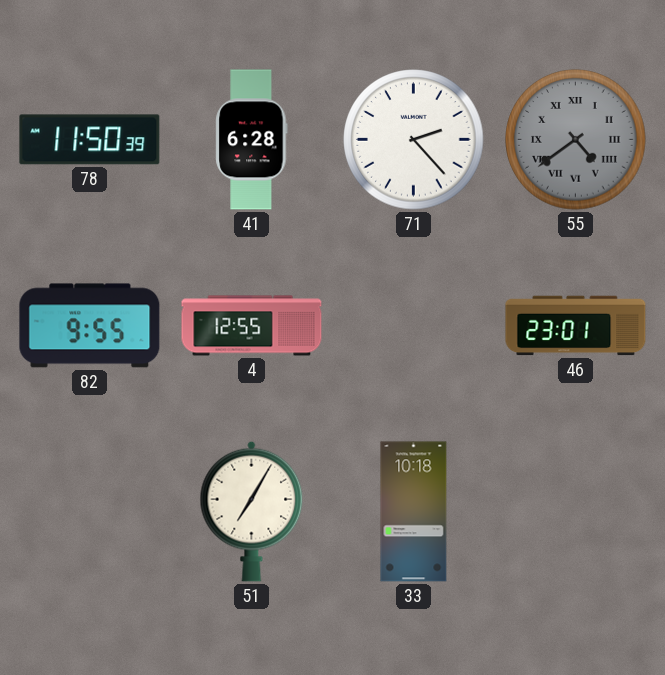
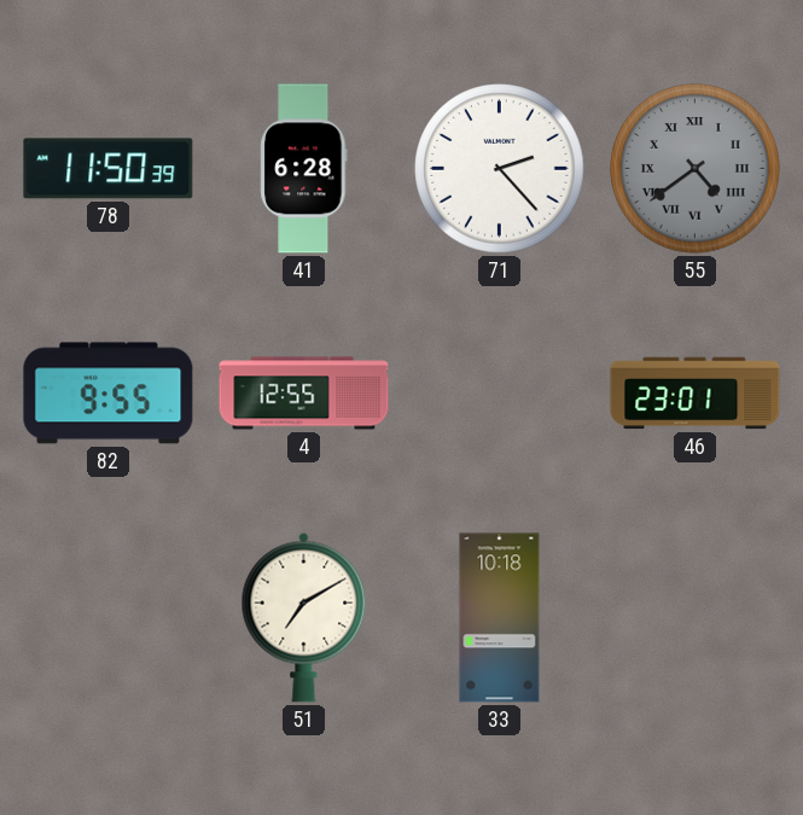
51: 7:05 -> 7:10 (304, 617)
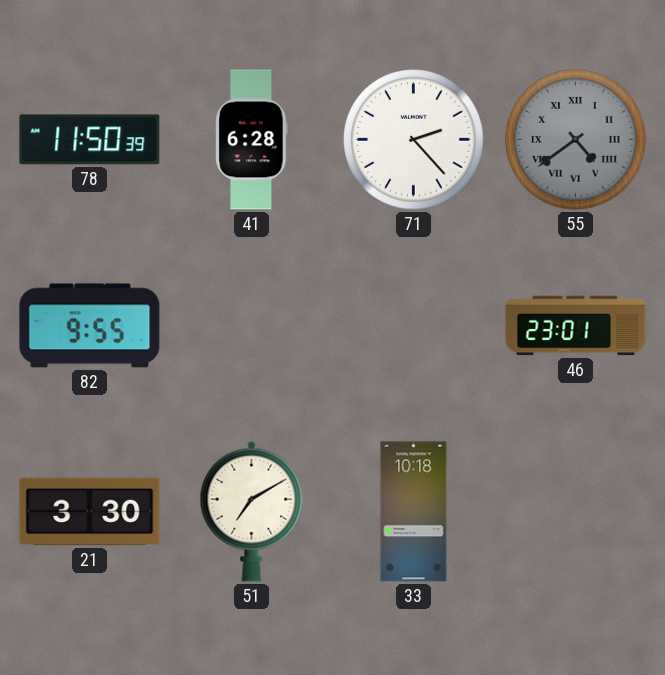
4: 12:55 -> none (304, 394)
21: none -> 3:30 (90, 512)
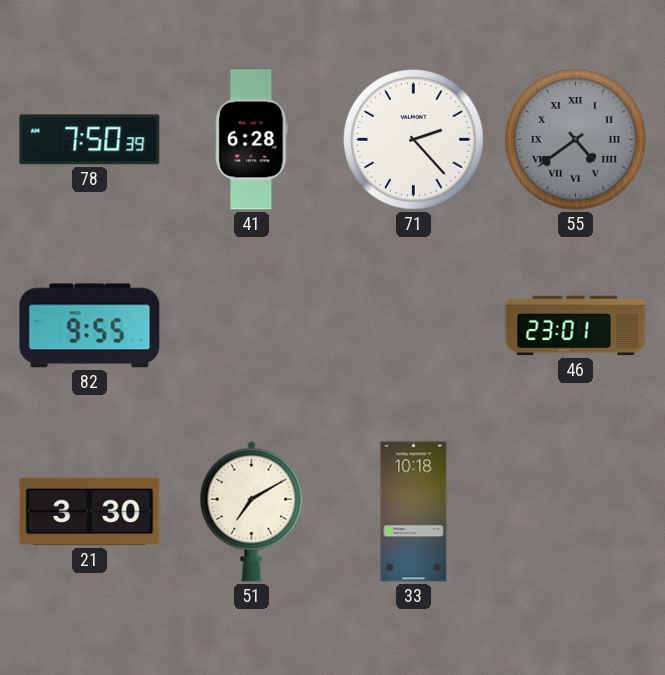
78: 11:50 -> 7:50 (90, 140)
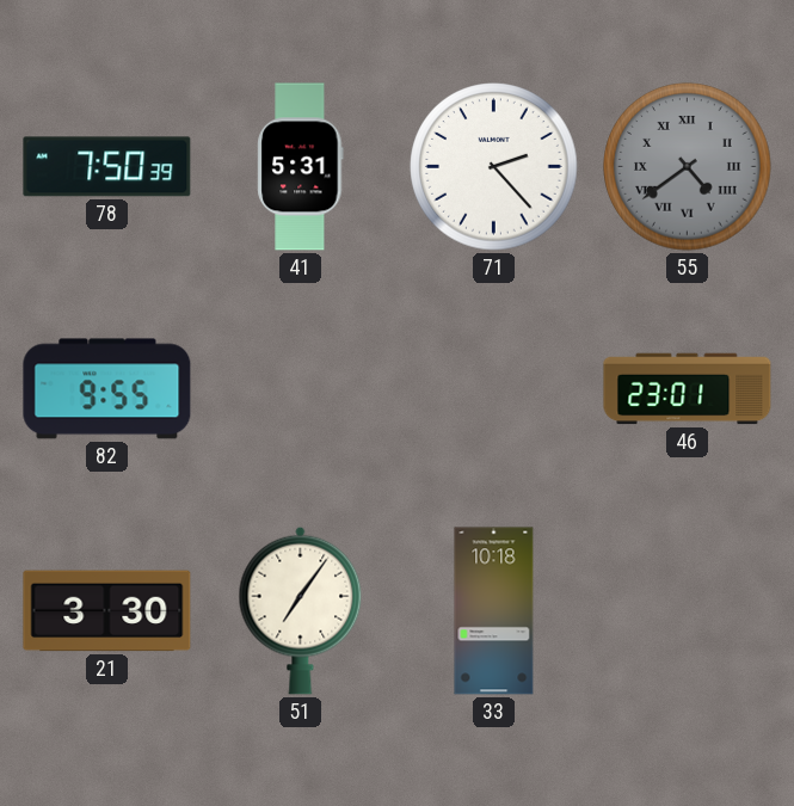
41: 6:28 -> 5:31 (301, 167)
51: 7:10 -> 7:06 (301, 610)
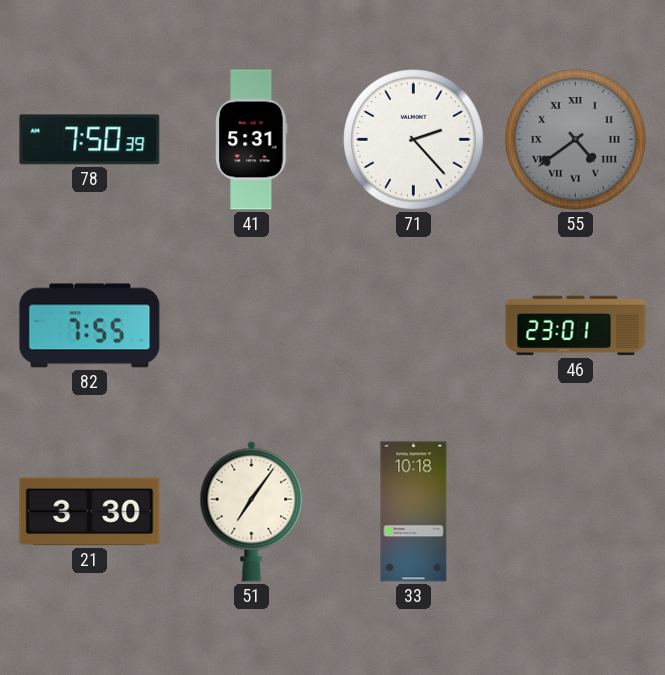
82: 9:55 -> 7:55 (90, 326)
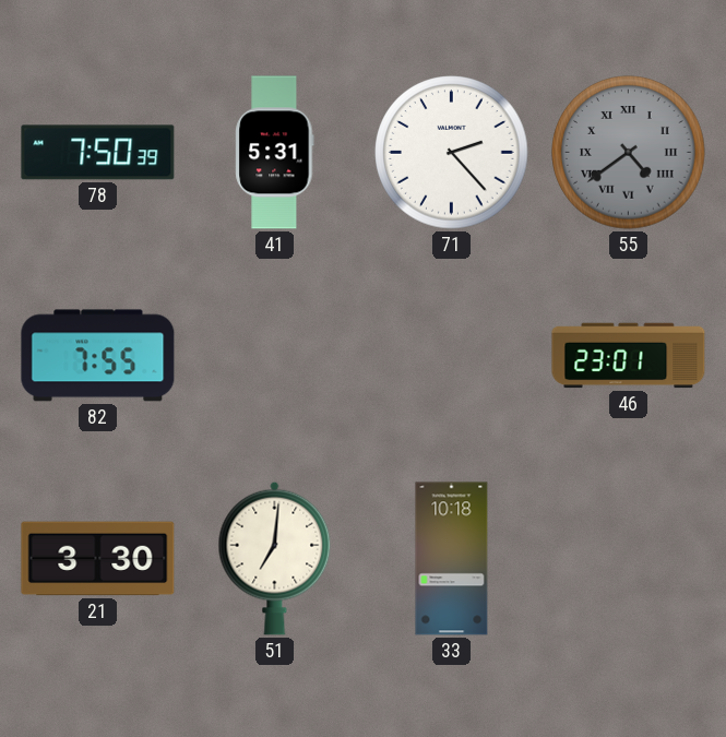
51: 7:06 -> 7:01 (275, 558)
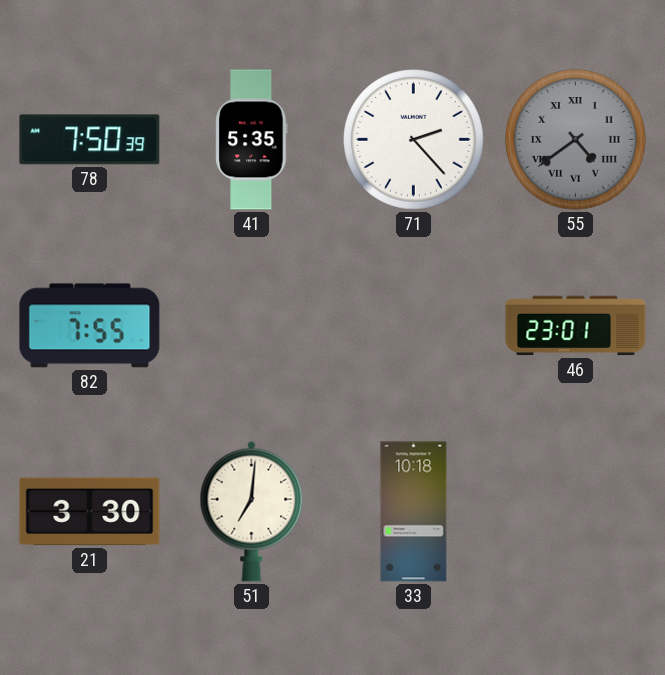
41: 5:31 -> 5:35 (252, 140)
